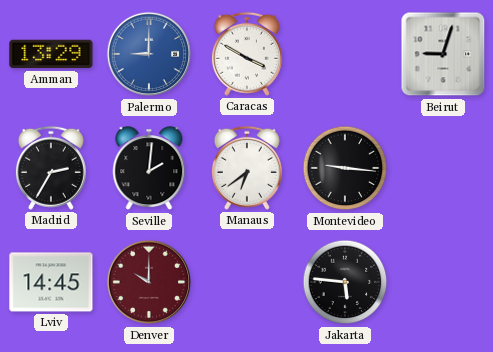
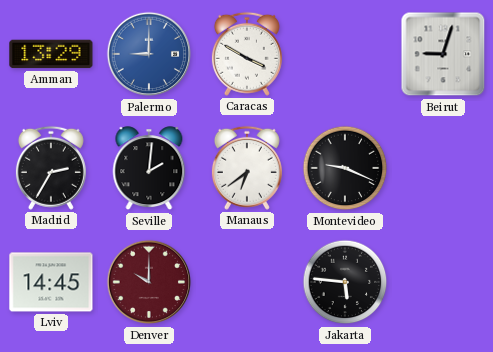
Montevideo: 9:16 -> 9:19 (345, 168)
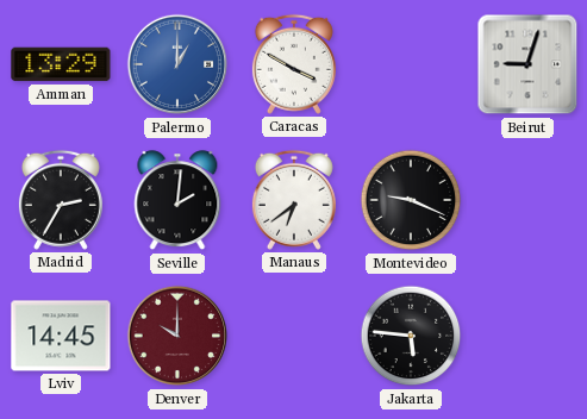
Palermo: 9:00 -> 1:00 (177, 64)
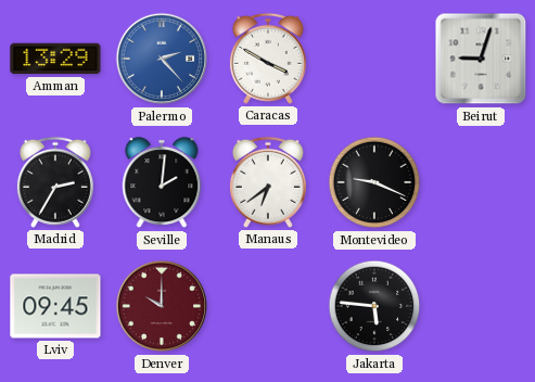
Palermo: 1:00 -> 2:23 (162, 59)
Lviv: 14:45 -> 09:45 (55, 306)
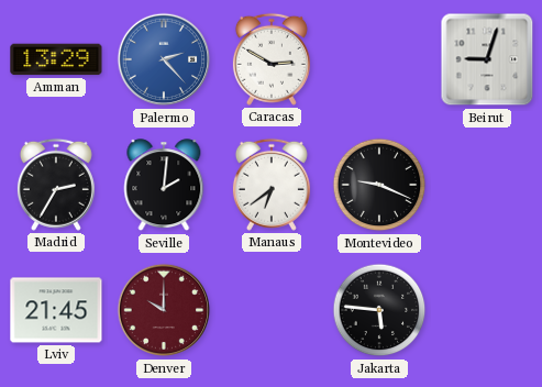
Caracas: 3:50 -> 2:50 (272, 59)
Lviv: 09:45 -> 21:45 (56, 310)
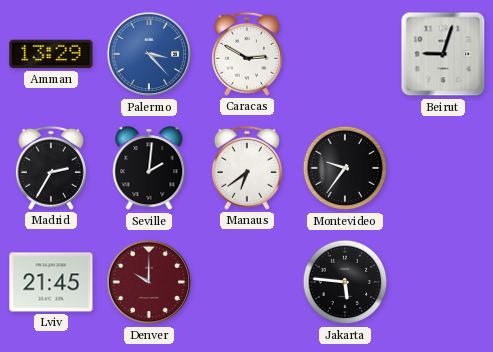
Palermo: 2:23 -> 3:23 (149, 54)
Montevideo: 9:19 -> 9:36 (345, 168)
